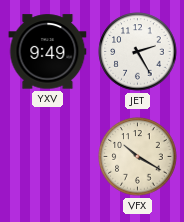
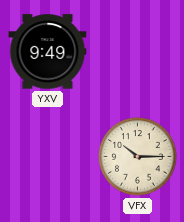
JET: 2:25 -> none (138, 52)
VFX: 10:20 -> 10:15 (138, 157)
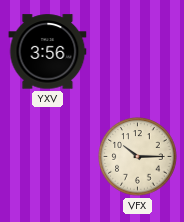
YXV: 9:49 -> 3:56 (48, 52)
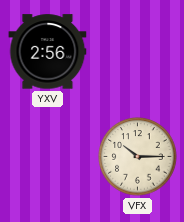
YXV: 3:56 -> 2:56 (48, 52)
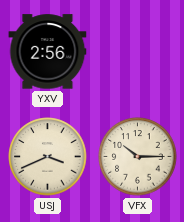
USJ: none -> 3:41 (48, 157)
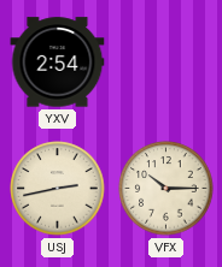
YXV: 2:56 -> 2:54 (58, 63)
USJ: 3:41 -> 2:43 (58, 189)
